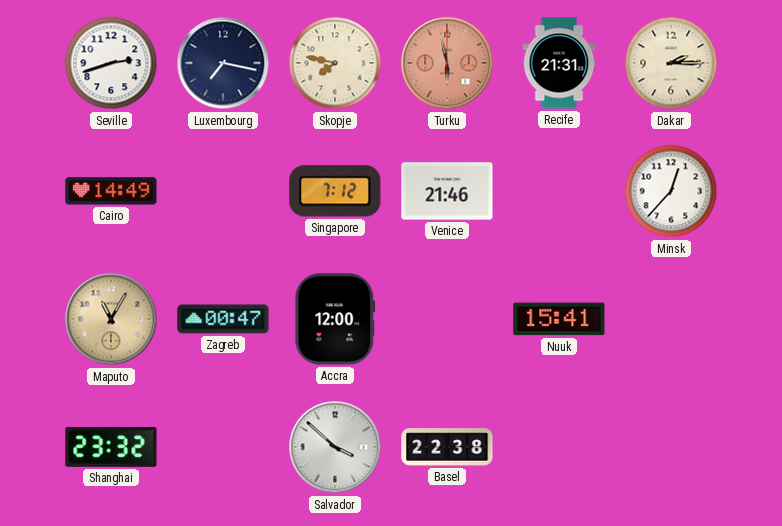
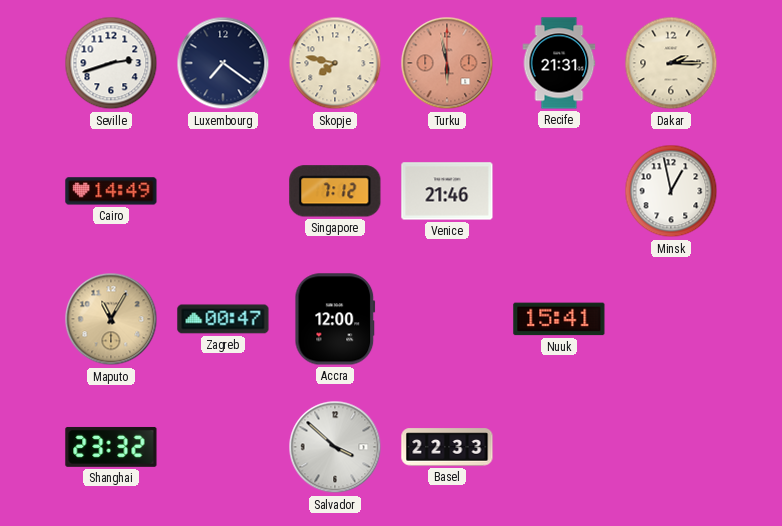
Luxembourg: 7:17 -> 7:21 (223, 63)
Minsk: 12:37 -> 12:58 (671, 191)
Basel: 22:38 -> 22:33 (447, 447)
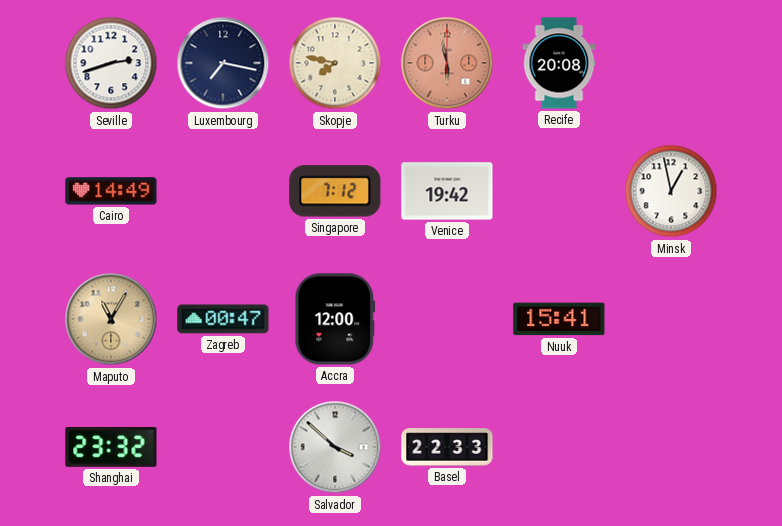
Luxembourg: 7:21 -> 7:17 (223, 63)
Recife: 21:31 -> 20:08 (559, 63)
Dakar: 2:15 -> none (671, 63)
Venice: 21:46 -> 19:42 (447, 191)
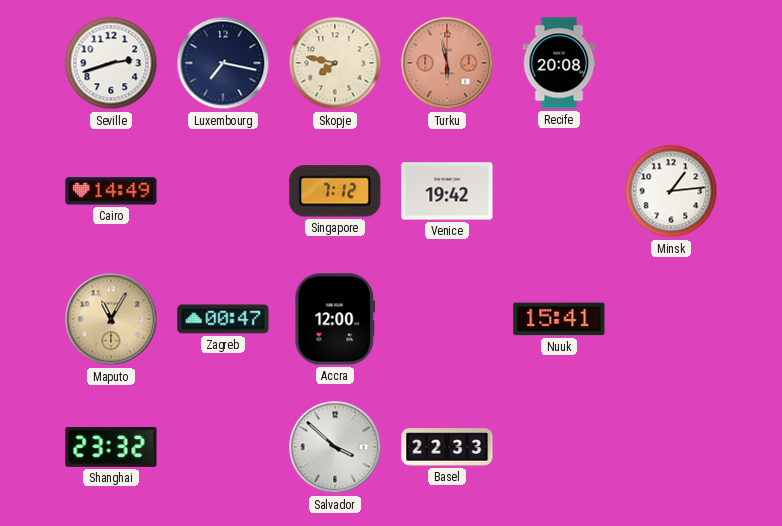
Minsk: 12:58 -> 1:14 (671, 191)
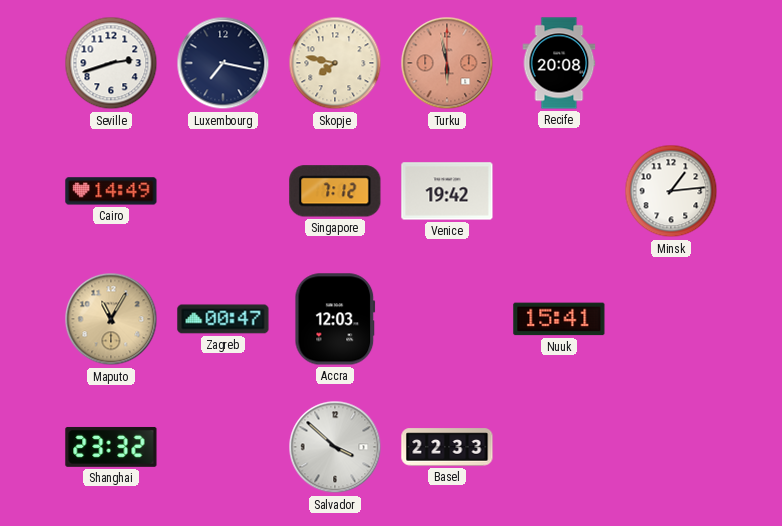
Accra: 12:00 -> 12:03 (335, 319)
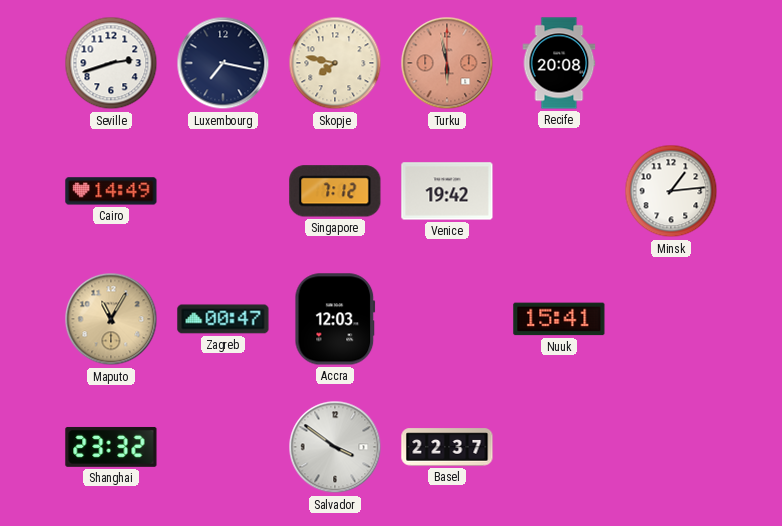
Salvador: 3:52 -> 3:51 (335, 447)
Basel: 22:33 -> 22:37 (447, 447)
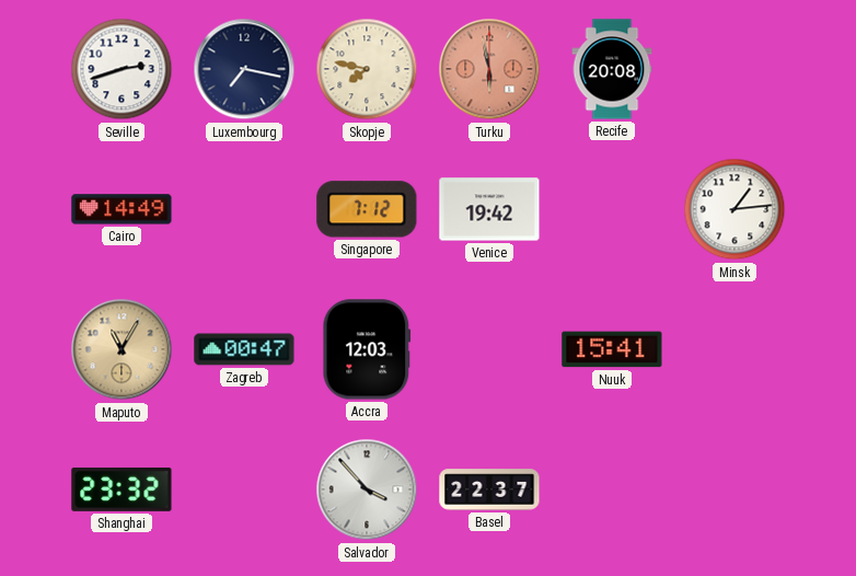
Salvador: 3:51 -> 3:53 (367, 489)
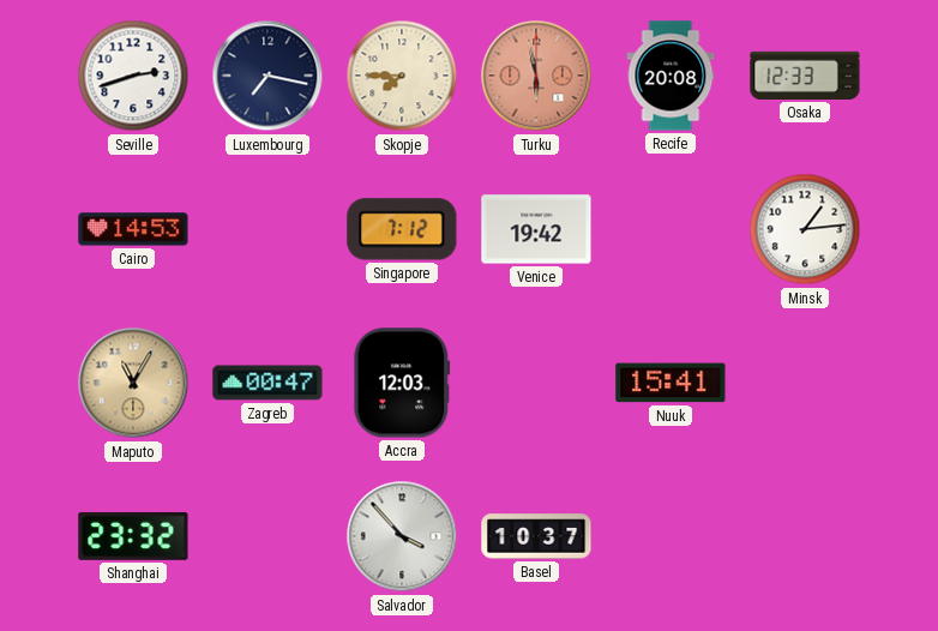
Skopje: 7:47 -> 7:45 (402, 76)
Osaka: none -> 12:33 (805, 76)
Cairo: 14:49 -> 14:53 (133, 229)
Basel: 22:37 -> 10:37 (536, 536)
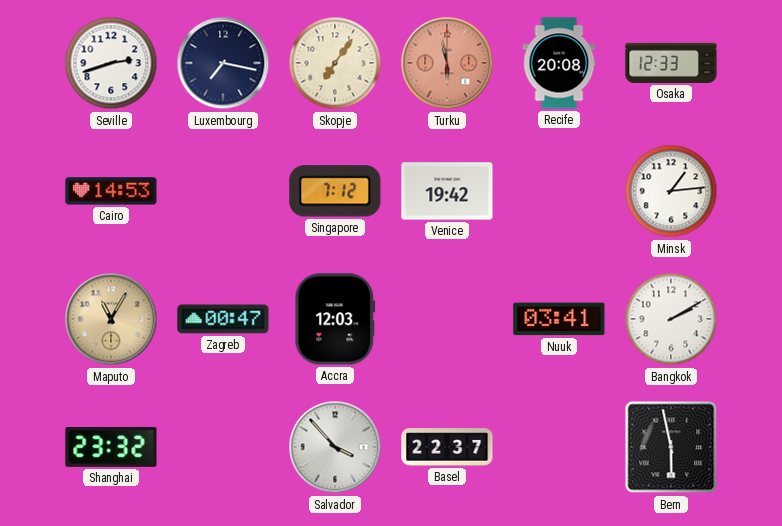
Skopje: 7:45 -> 7:06 (335, 63)
Nuuk: 15:41 -> 03:41 (559, 319)
Bangkok: none -> 2:10 (671, 319)
Basel: 10:37 -> 22:37 (447, 447)
Bern: none -> 5:58 (671, 447)
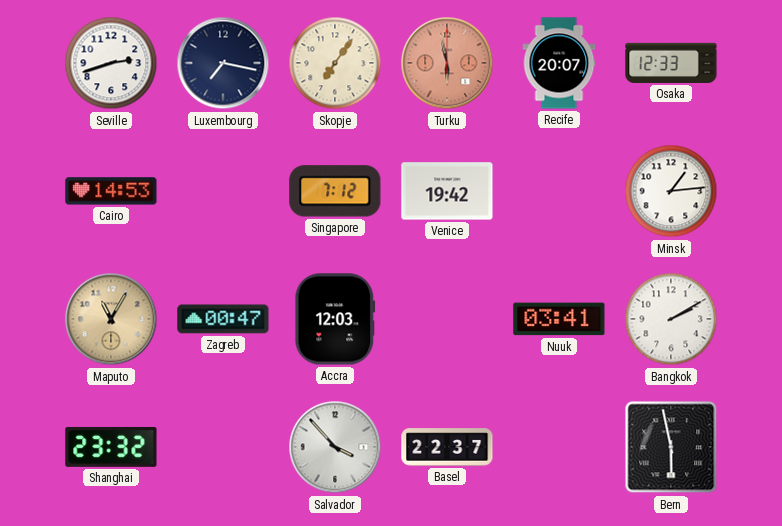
Recife: 20:08 -> 20:07 (559, 63)
